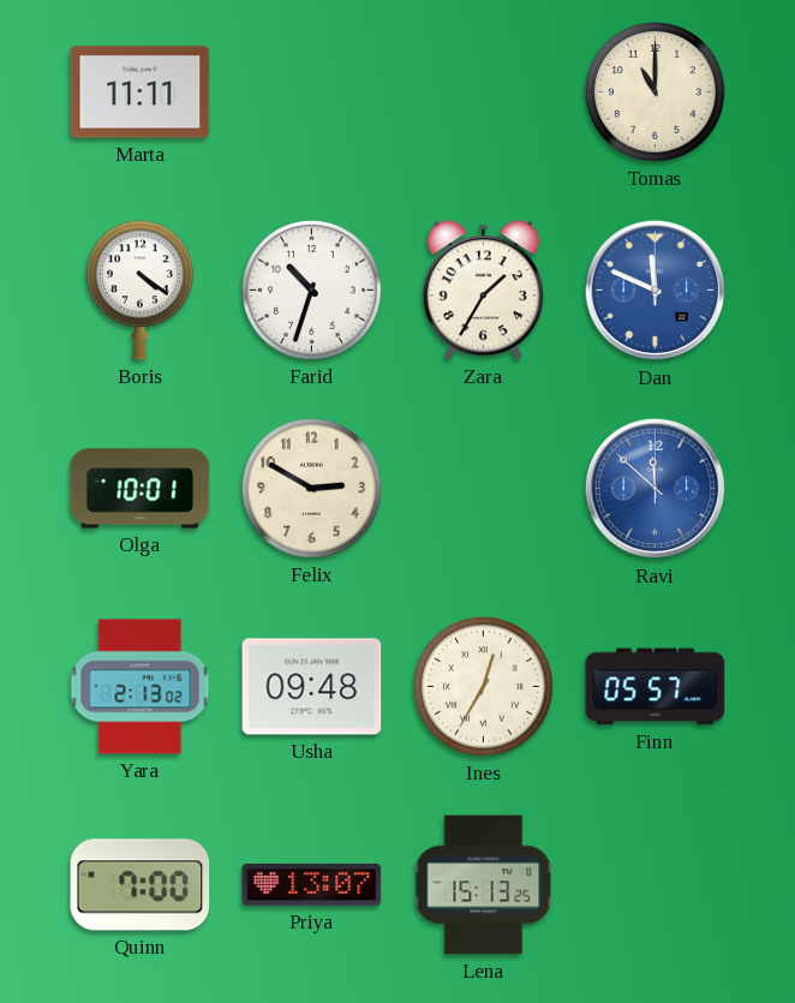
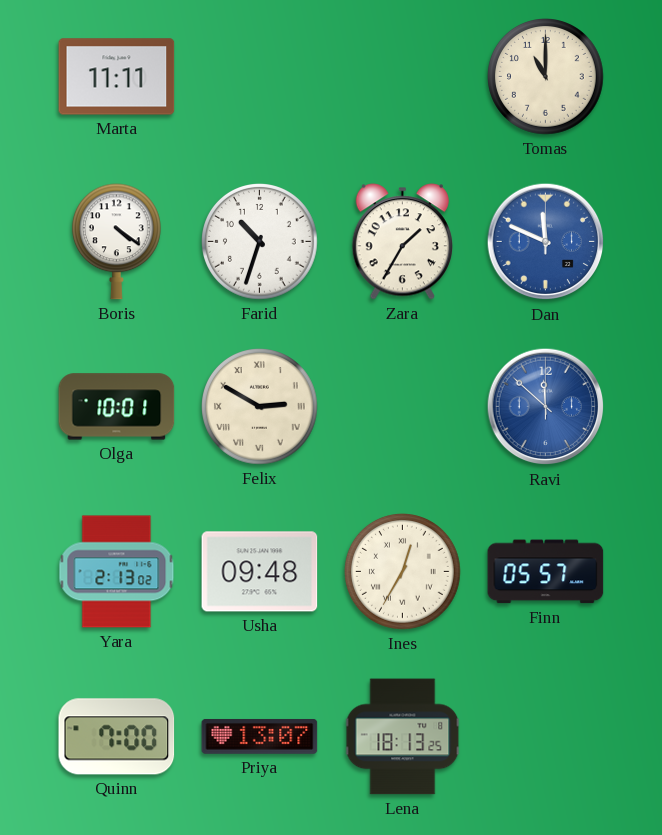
Felix numerals: Arabic -> Roman (260, 407)
Lena: 15:13 -> 18:13 (403, 737)
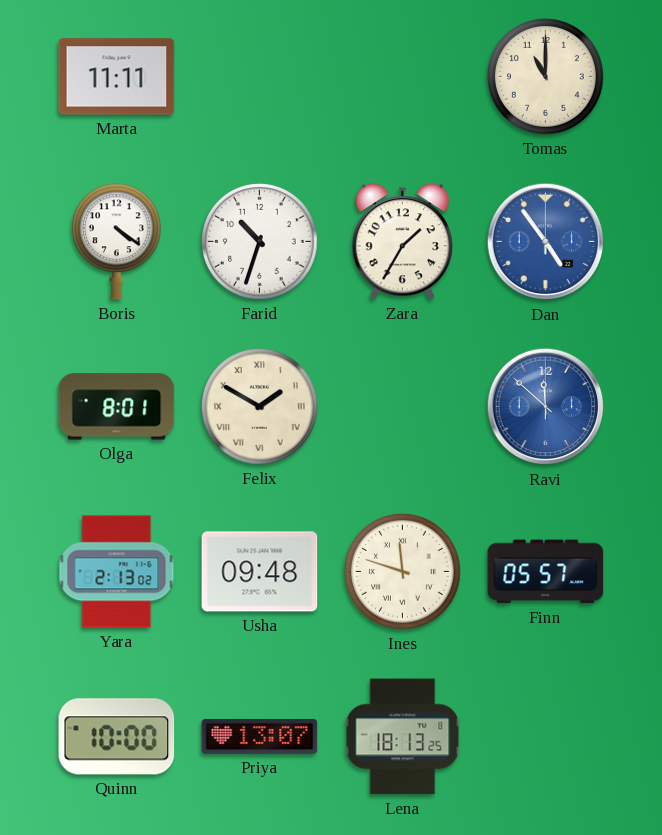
Dan: 11:49 -> 4:54 (546, 242)
Olga: 10:01 -> 8:01 (117, 407)
Felix: 2:50 -> 1:50 (260, 407)
Ines: 12:35 -> 11:48 (403, 572)
Quinn: 7:00 -> 10:00 (117, 737)
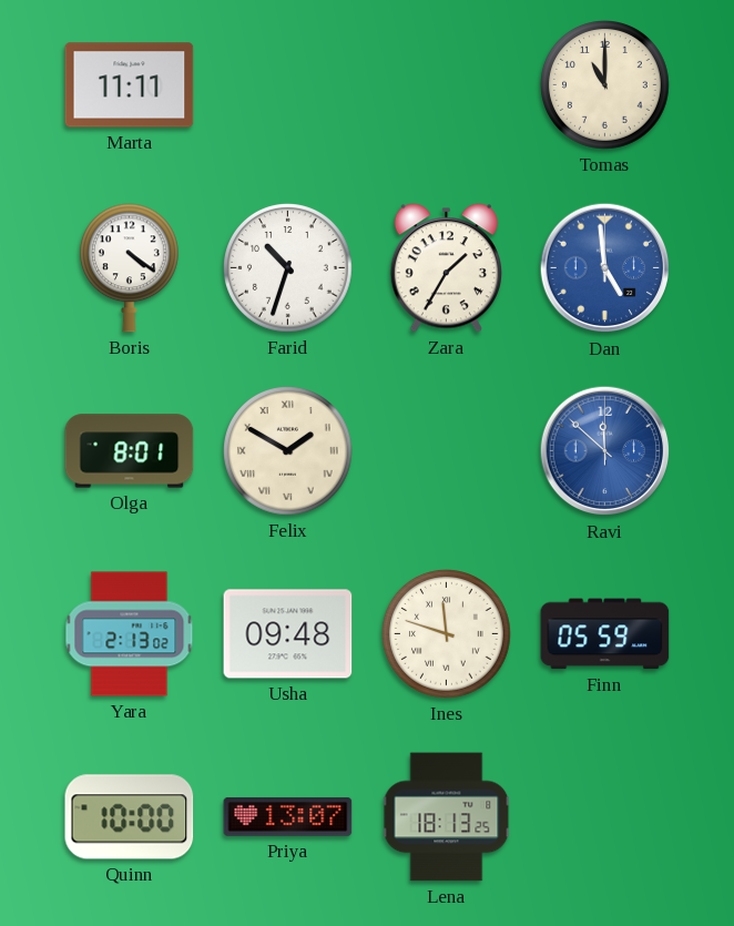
Dan: 4:54 -> 4:59 (605, 268)
Finn: 05:57 -> 05:59 (605, 634)
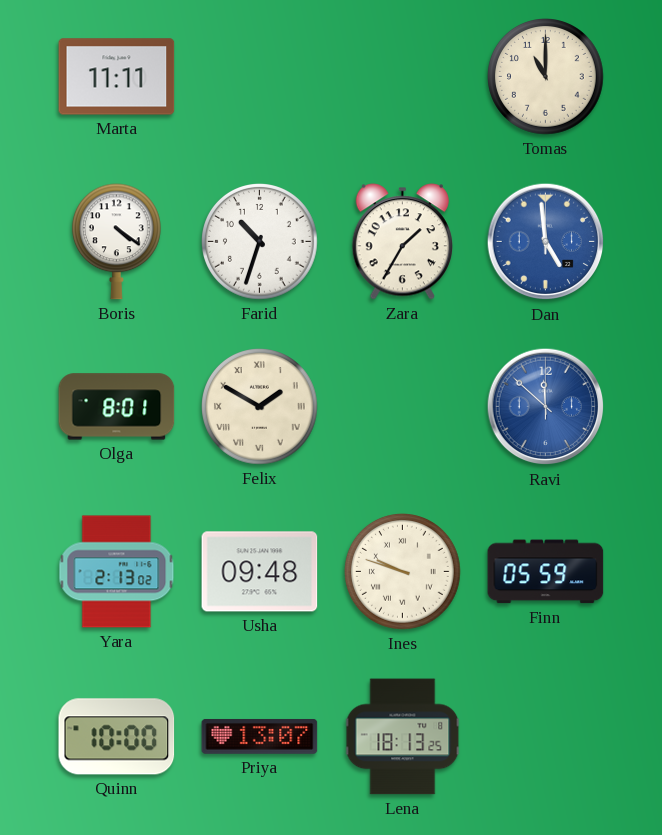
Ines: 11:48 -> 9:48 (403, 572)
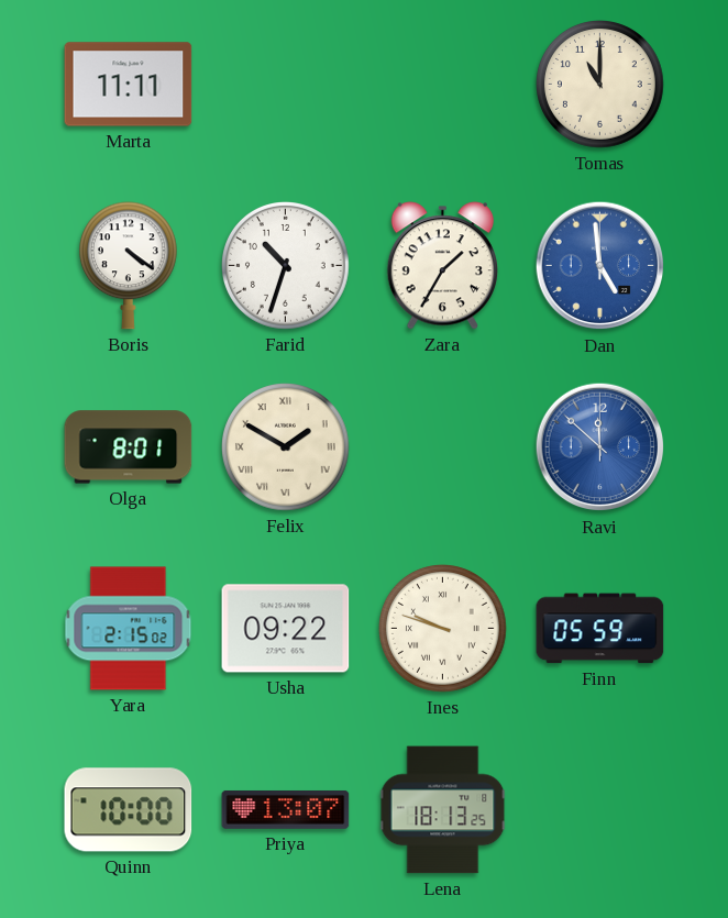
Yara: 2:13 -> 2:15 (129, 629)
Usha: 09:48 -> 09:22 (286, 629)
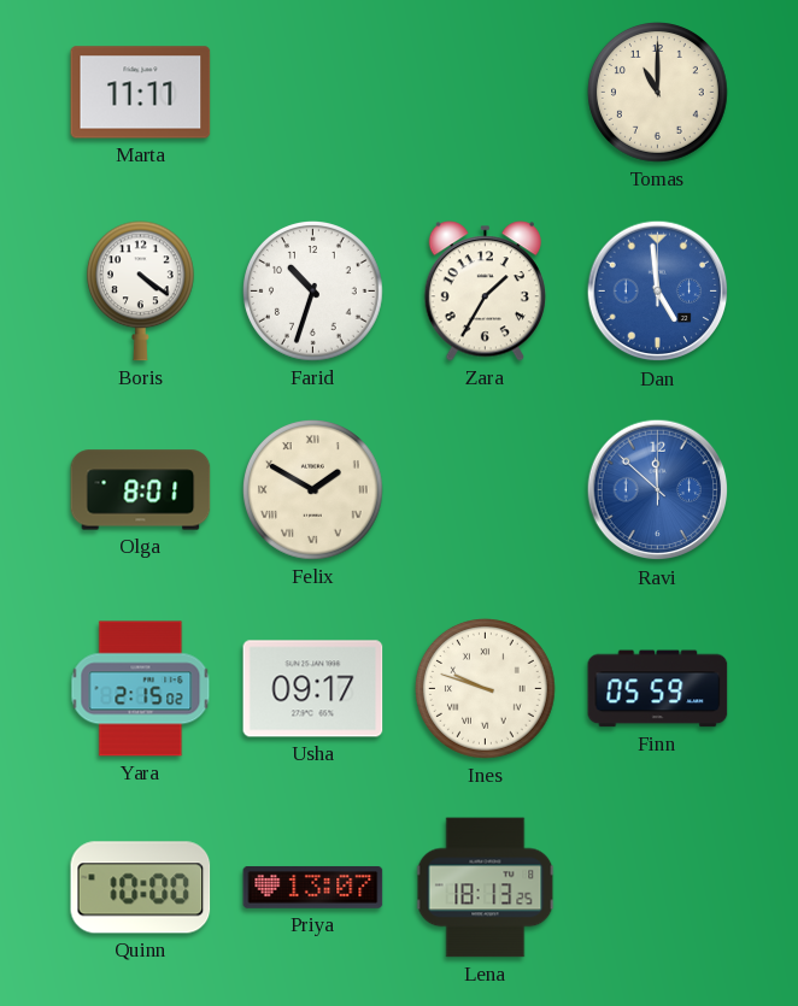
Usha: 09:22 -> 09:17 (313, 689)
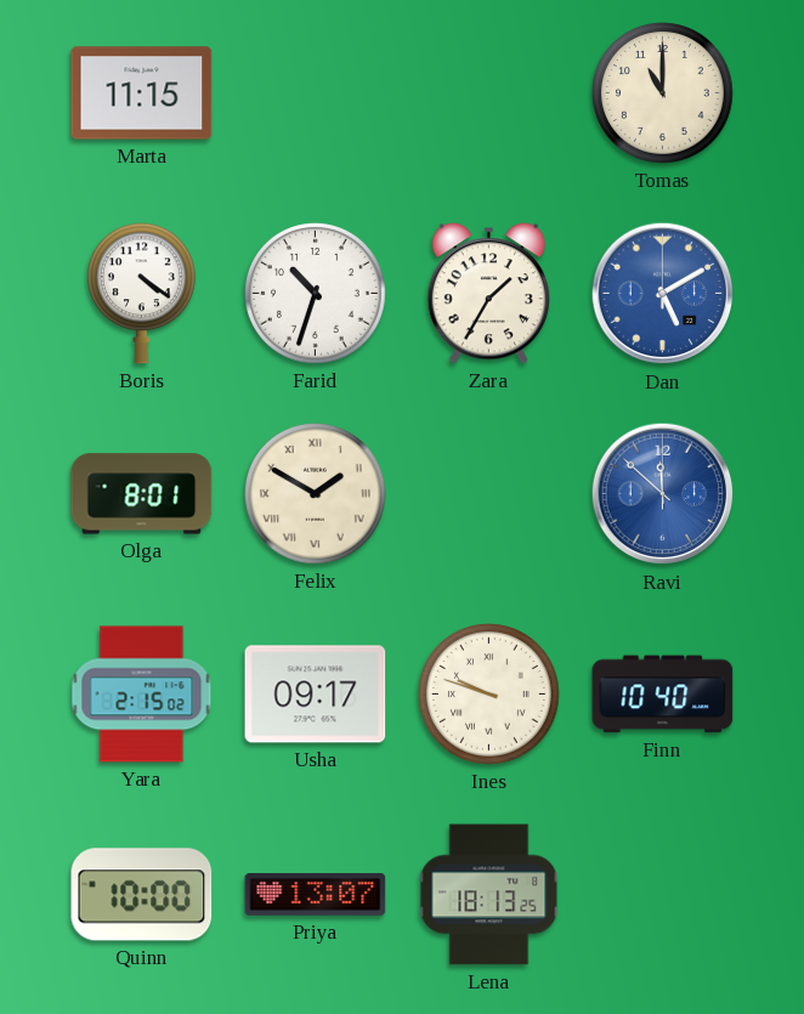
Marta: 11:11 -> 11:15 (142, 94)
Dan: 4:59 -> 5:10 (663, 294)
Finn: 05:59 -> 10:40 (663, 695)
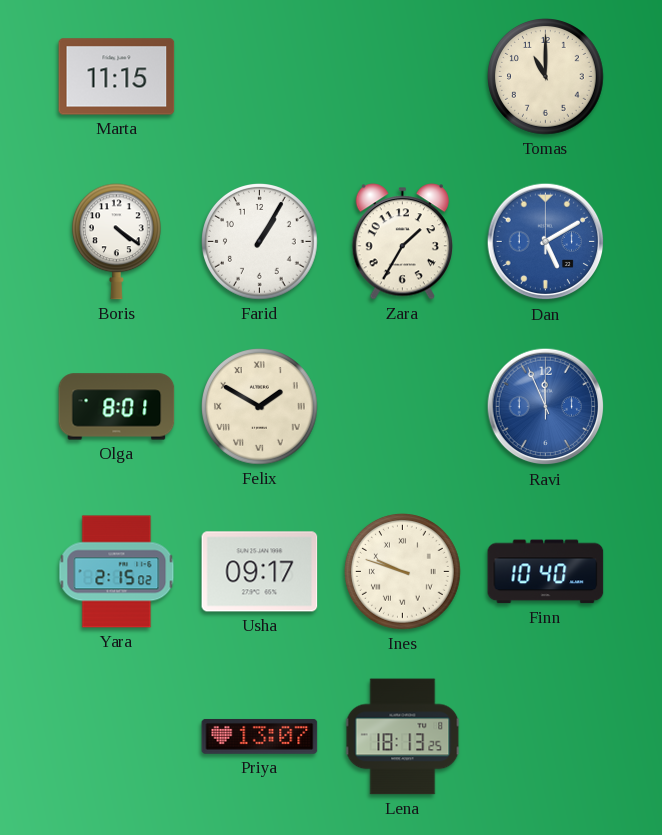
Farid: 10:33 -> 1:05 (260, 242)
Ravi: 11:52 -> 11:56 (546, 407)
Quinn: 10:00 -> none (142, 895)
